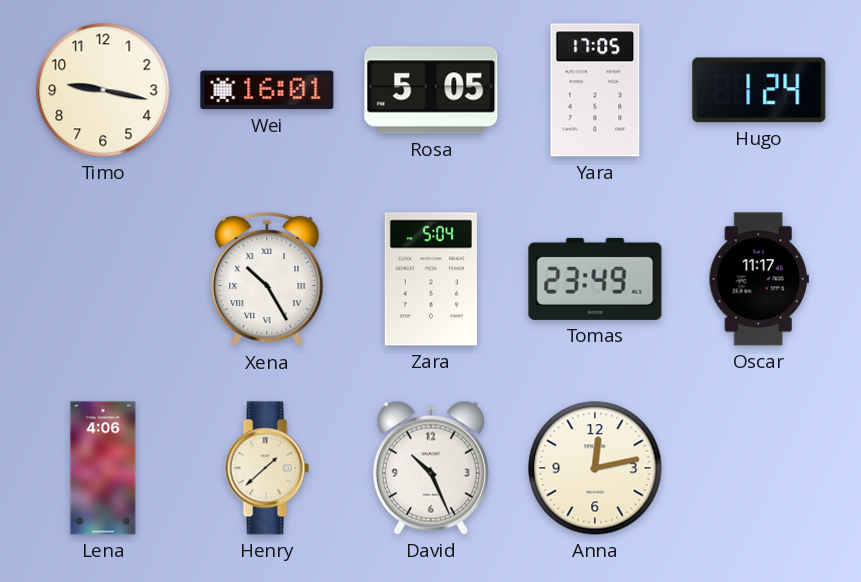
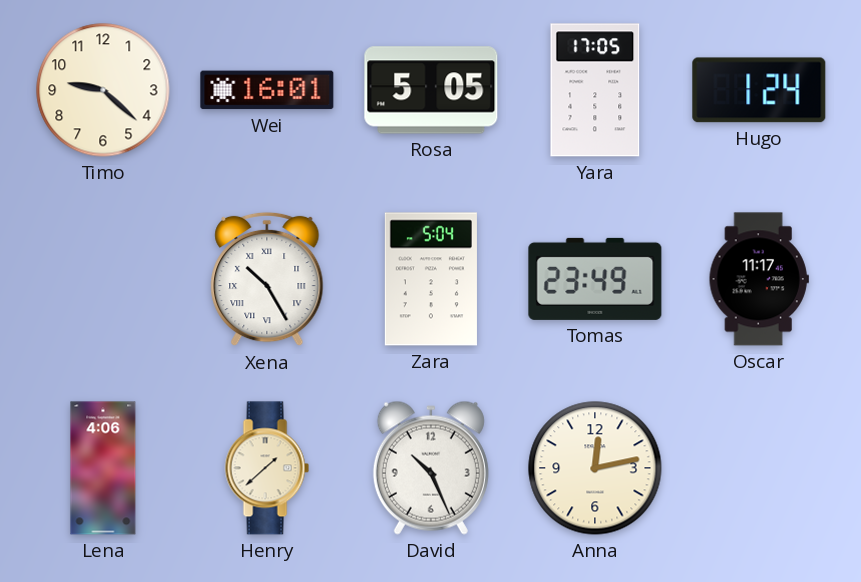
Timo: 9:17 -> 9:22 (103, 90)
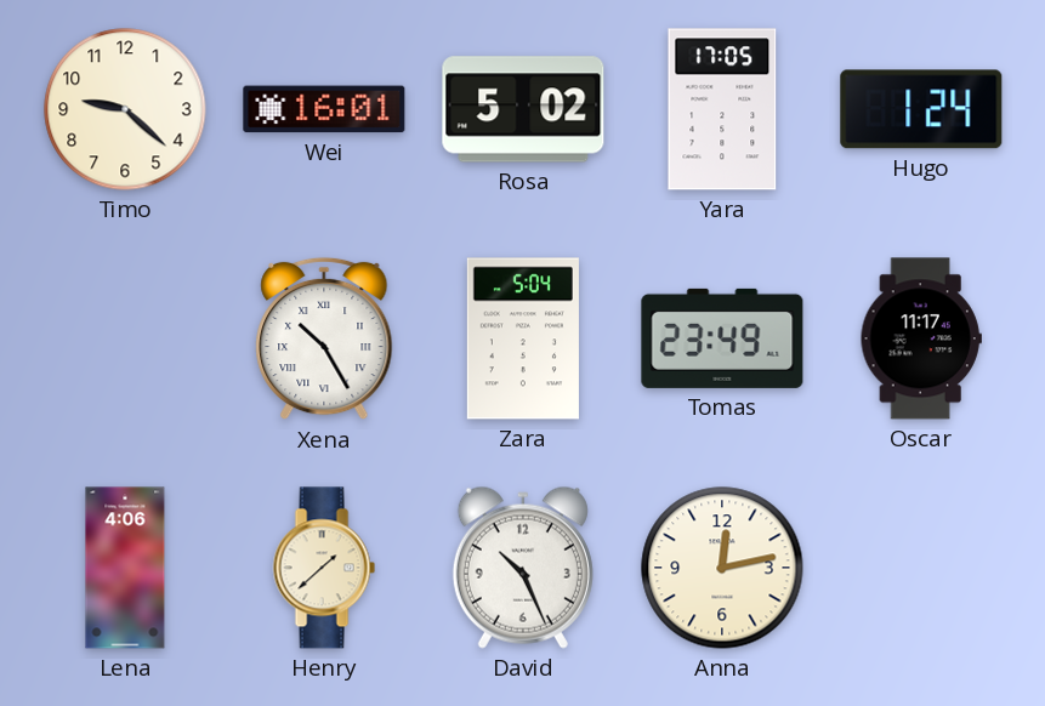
Rosa: 5:05 -> 5:02 (523, 109)
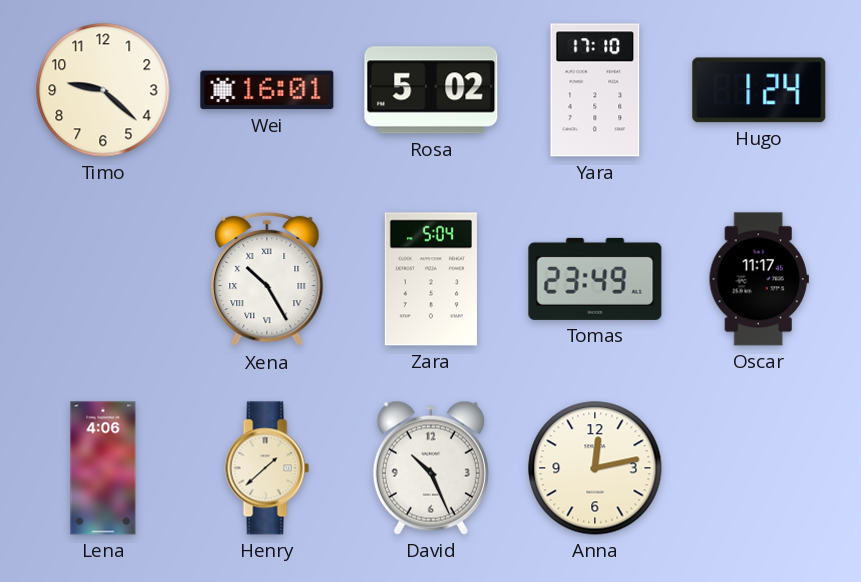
Yara: 17:05 -> 17:10 (595, 90)
